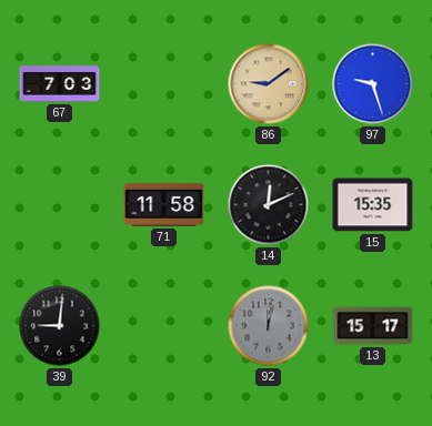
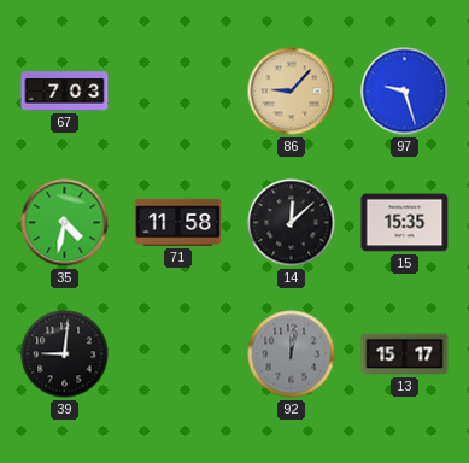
86: 9:09 -> 9:07 (292, 92)
35: none -> 4:32 (65, 223)
14: 12:11 -> 12:08 (292, 223)
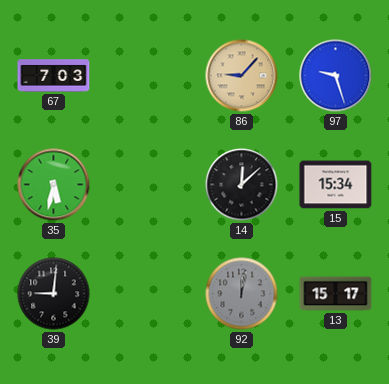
35: 4:32 -> 5:32 (54, 185)
71: 11:58 -> none (178, 222)
15: 15:35 -> 15:34 (336, 185)
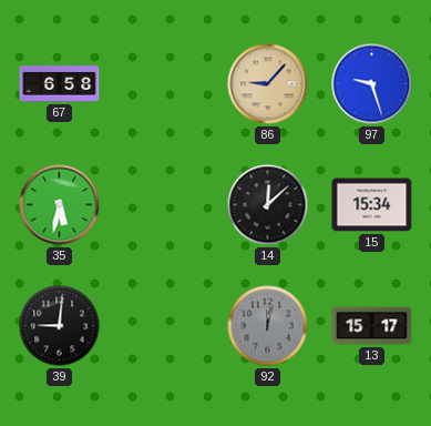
67: 7:03 -> 6:58 (60, 84)
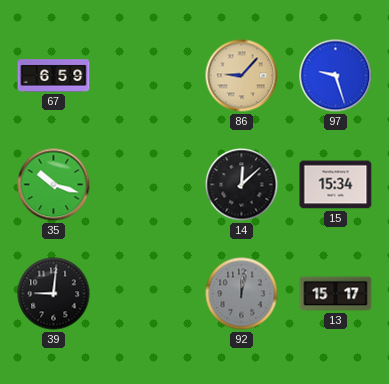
67: 6:58 -> 6:59 (54, 76)
35: 5:32 -> 10:18 (54, 185)
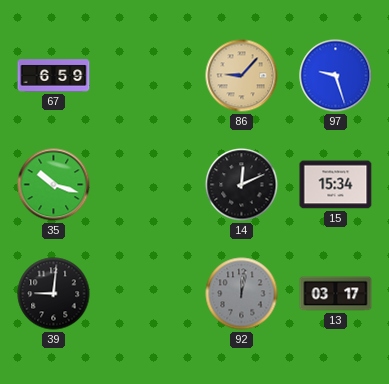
14: 12:08 -> 12:11 (242, 185)
13: 15:17 -> 03:17 (336, 294)
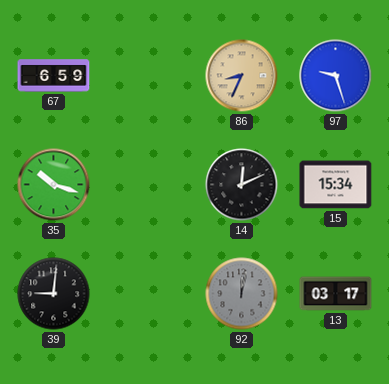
86: 9:07 -> 8:34 (242, 76)
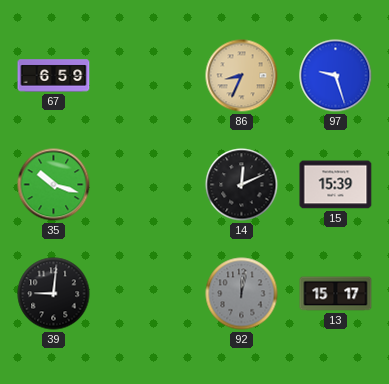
15: 15:34 -> 15:39 (336, 185)
13: 03:17 -> 15:17 (336, 294)
